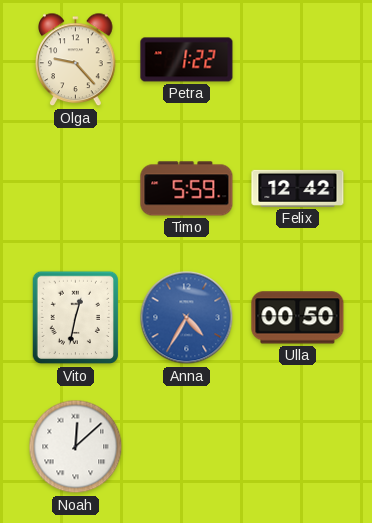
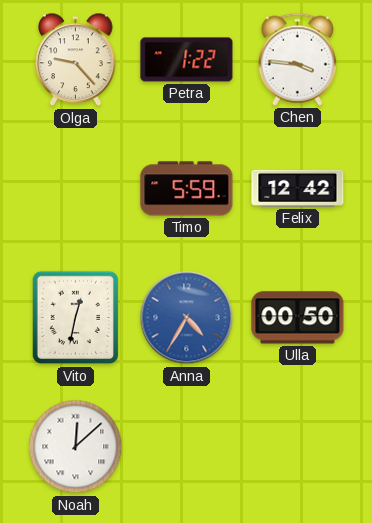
Chen: none -> 3:46 (297, 59)
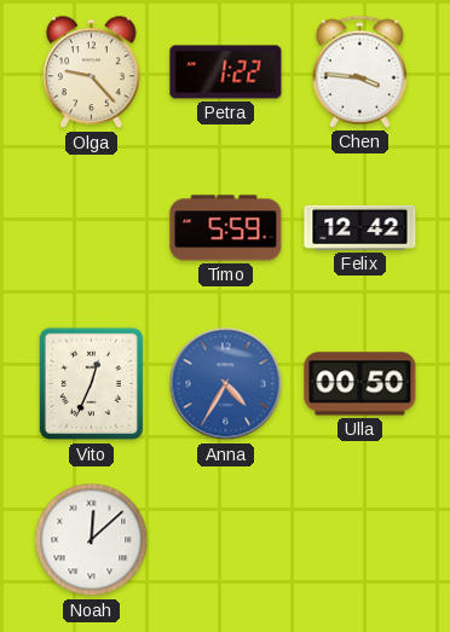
Vito: 12:32 -> 12:34 (92, 384)
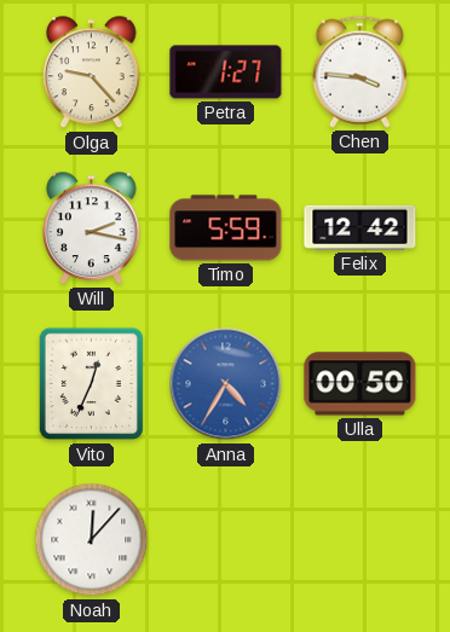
Petra: 1:22 -> 1:27 (226, 73)
Will: none -> 2:17 (92, 228)
Noah: 12:08 -> 12:07 (92, 540)
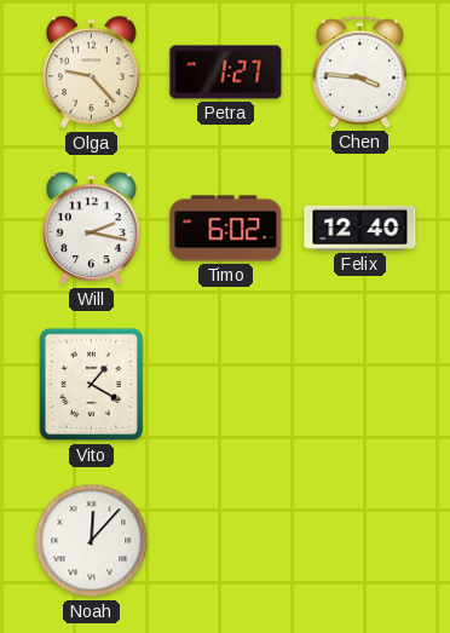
Timo: 5:59 -> 6:02 (226, 229)
Felix: 12:42 -> 12:40 (360, 228)
Vito: 12:34 -> 1:20 (92, 385)
Anna: 4:35 -> none (226, 384)
Ulla: 00:50 -> none (360, 384)
